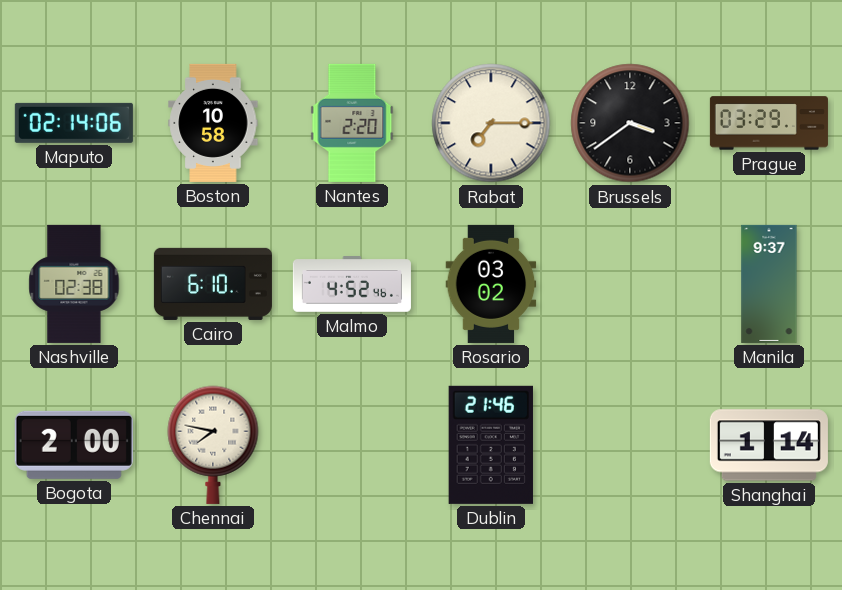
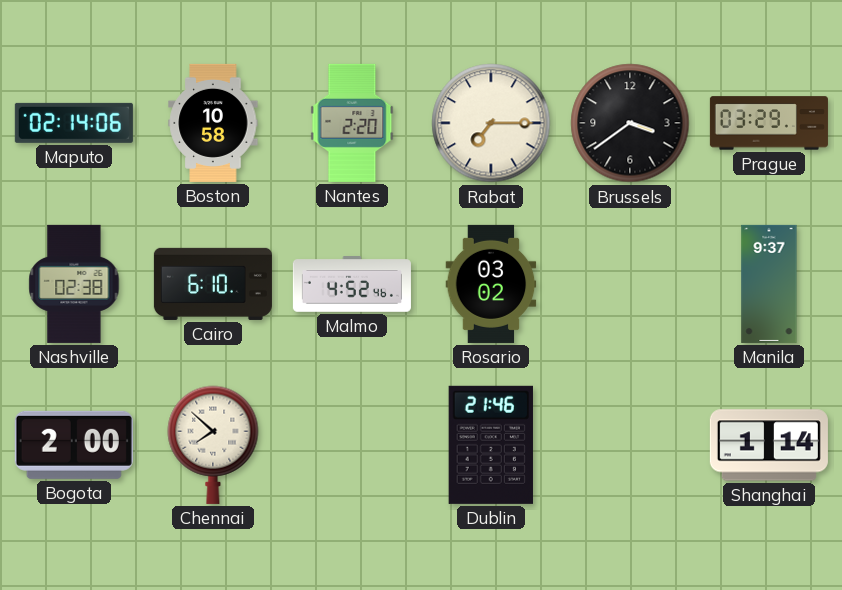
Chennai: 7:47 -> 7:52 (213, 445)
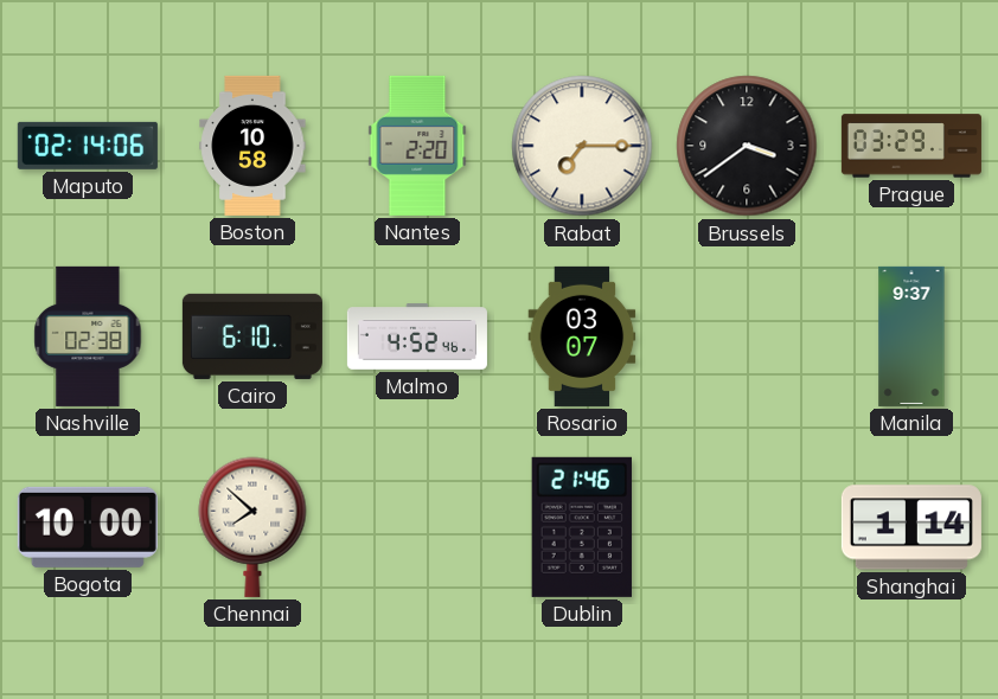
Rosario: 03:02 -> 03:07 (582, 336)
Bogota: 2:00 -> 10:00 (88, 527)
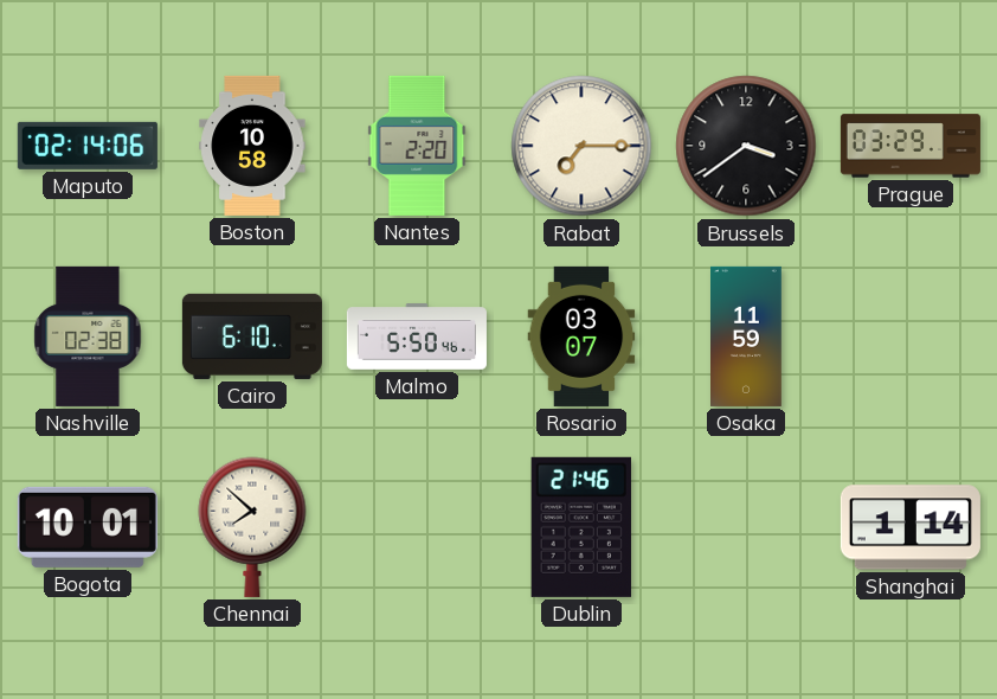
Malmo: 4:52 -> 5:50 (417, 336)
Osaka: none -> 11:59 (747, 336)
Manila: 9:37 -> none (911, 336)
Bogota: 10:00 -> 10:01 (88, 527)
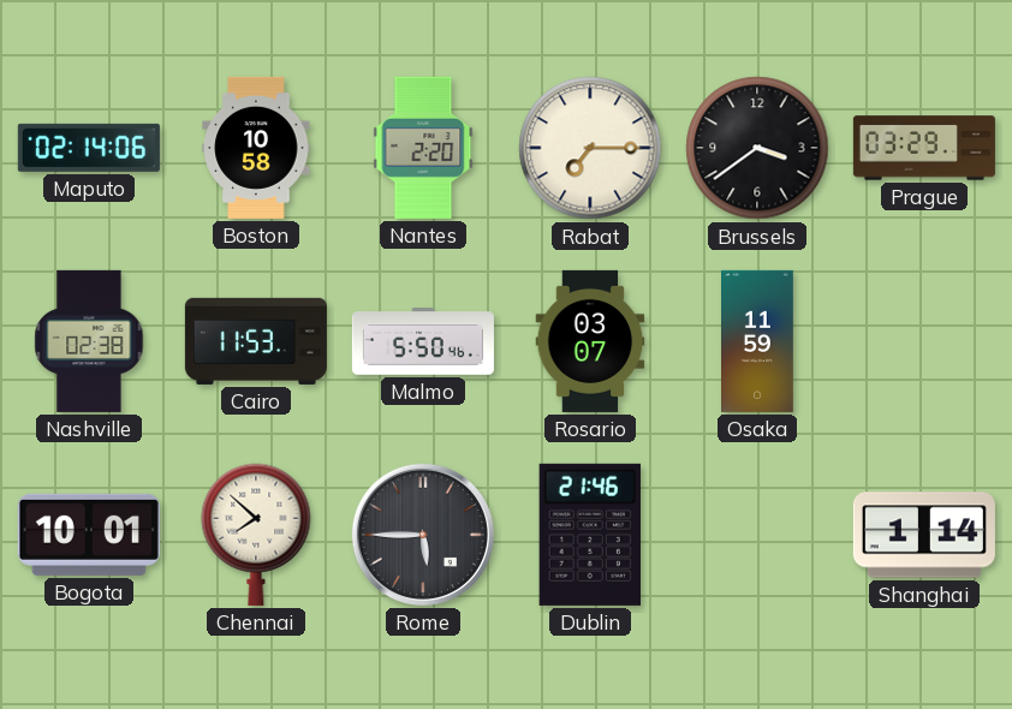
Cairo: 6:10 -> 11:53 (256, 341)
Rome: none -> 5:45 (423, 535)
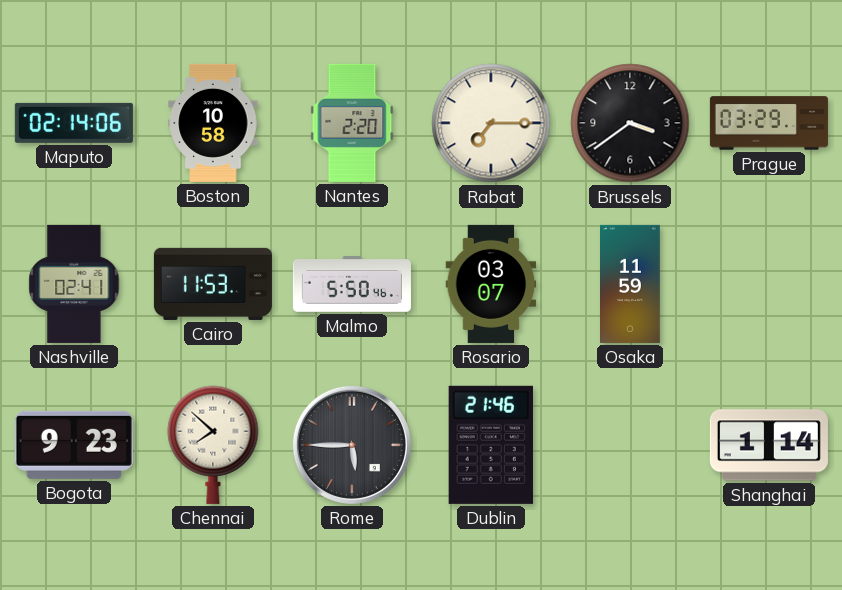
Nashville: 02:38 -> 02:41 (74, 284)
Bogota: 10:01 -> 9:23 (74, 445)
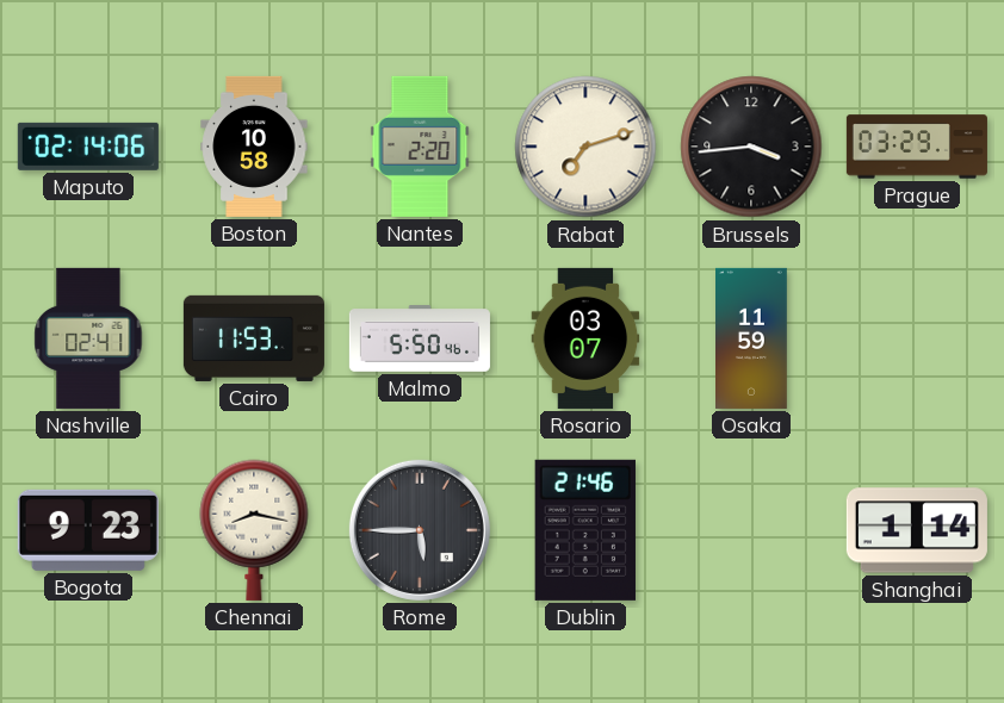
Rabat: 7:15 -> 7:12 (585, 147)
Brussels: 3:39 -> 3:44 (751, 147)
Chennai: 7:52 -> 8:17 (254, 530)
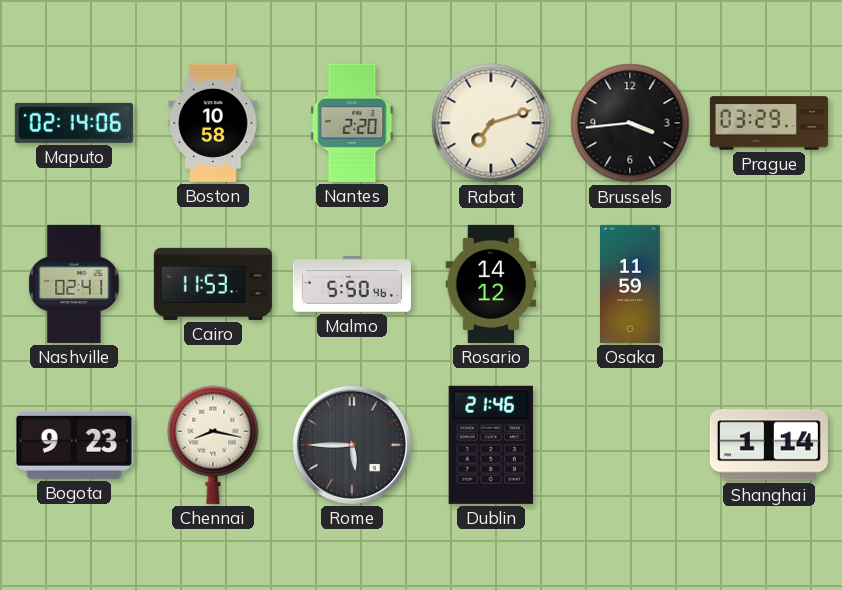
Rosario: 03:07 -> 14:12 (491, 284)
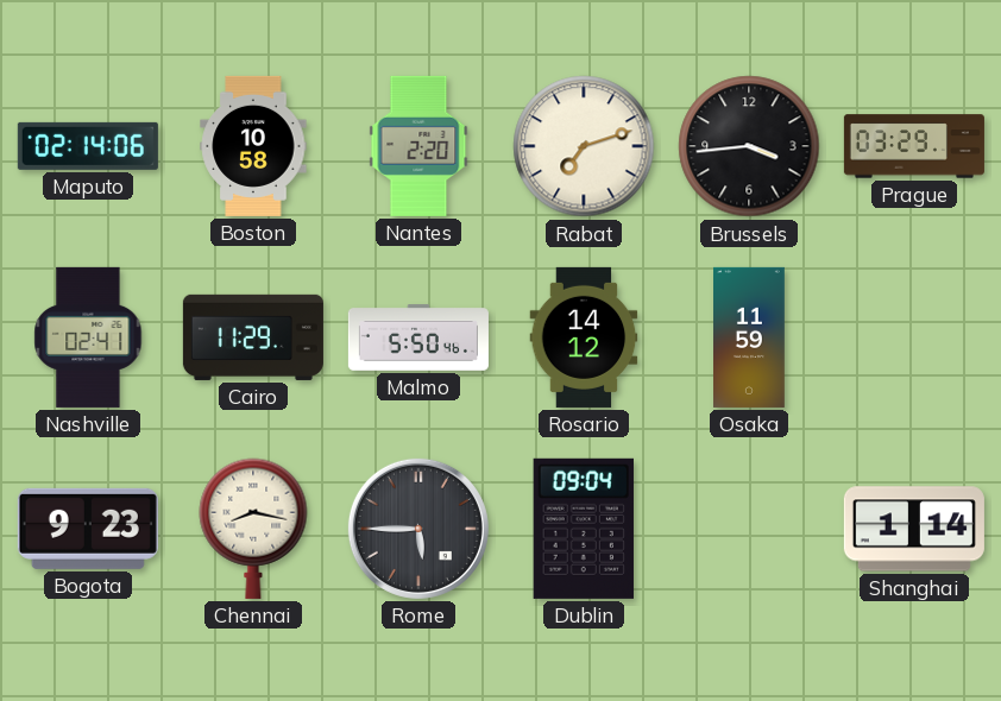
Cairo: 11:53 -> 11:29 (253, 337)
Dublin: 21:46 -> 09:04 (584, 529)
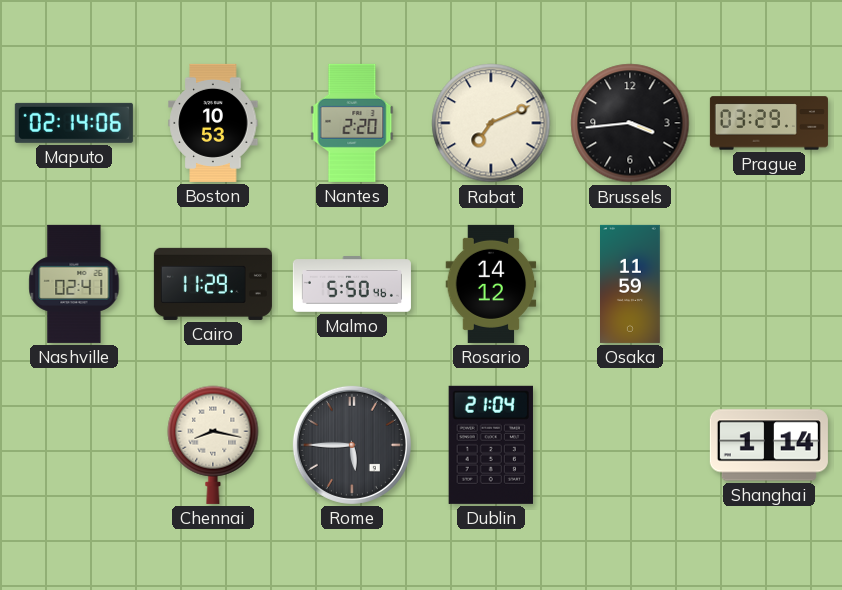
Boston: 10:58 -> 10:53 (213, 123)
Rabat: 7:12 -> 7:11 (491, 123)
Bogota: 9:23 -> none (88, 529)
Dublin: 09:04 -> 21:04 (491, 445)
